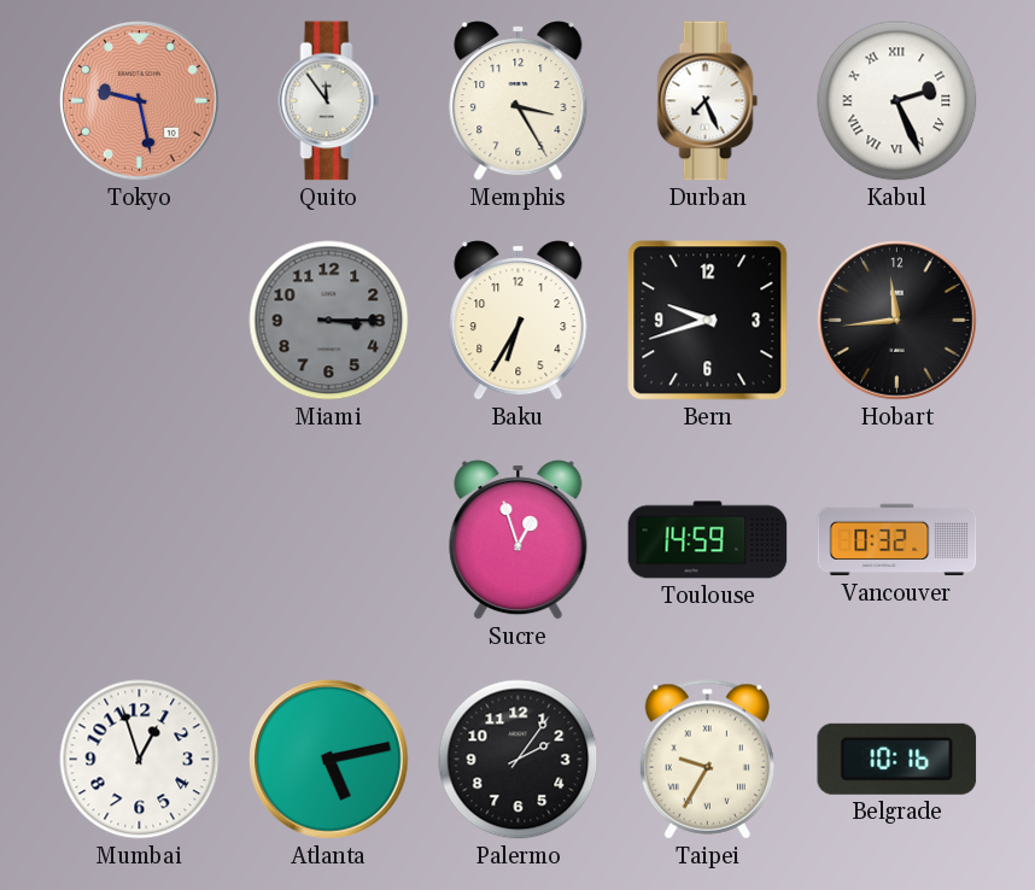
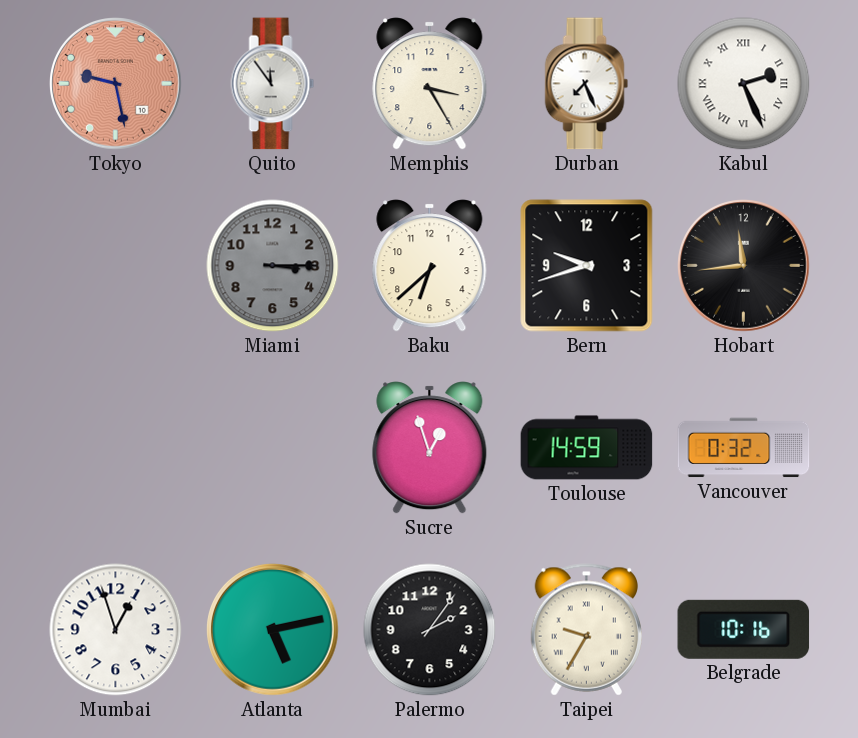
Baku: 6:35 -> 6:38 (430, 266)
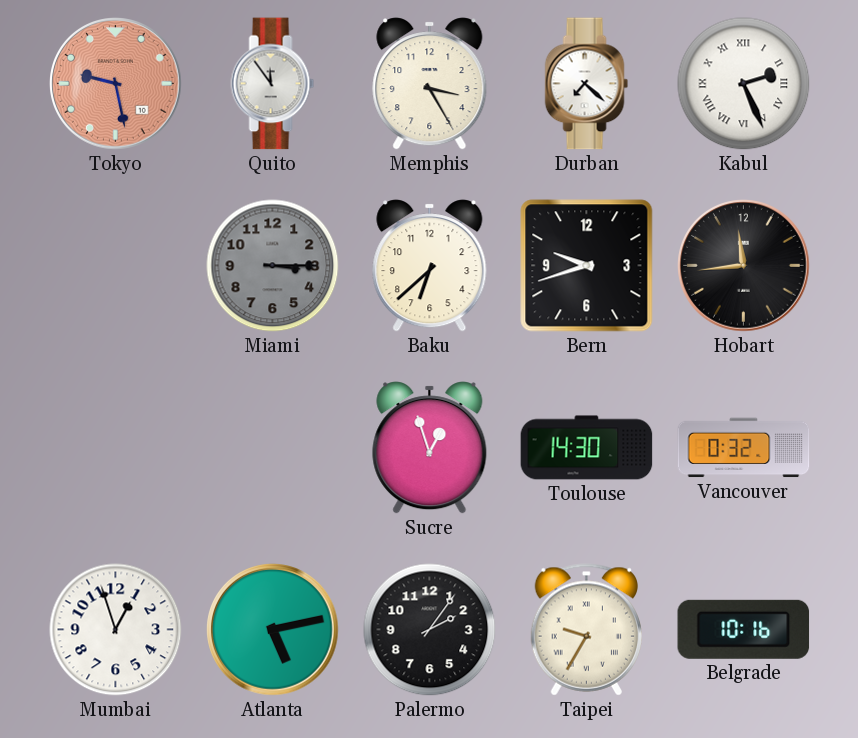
Durban: 7:26 -> 7:22 (587, 84)
Toulouse: 14:59 -> 14:30 (587, 448)
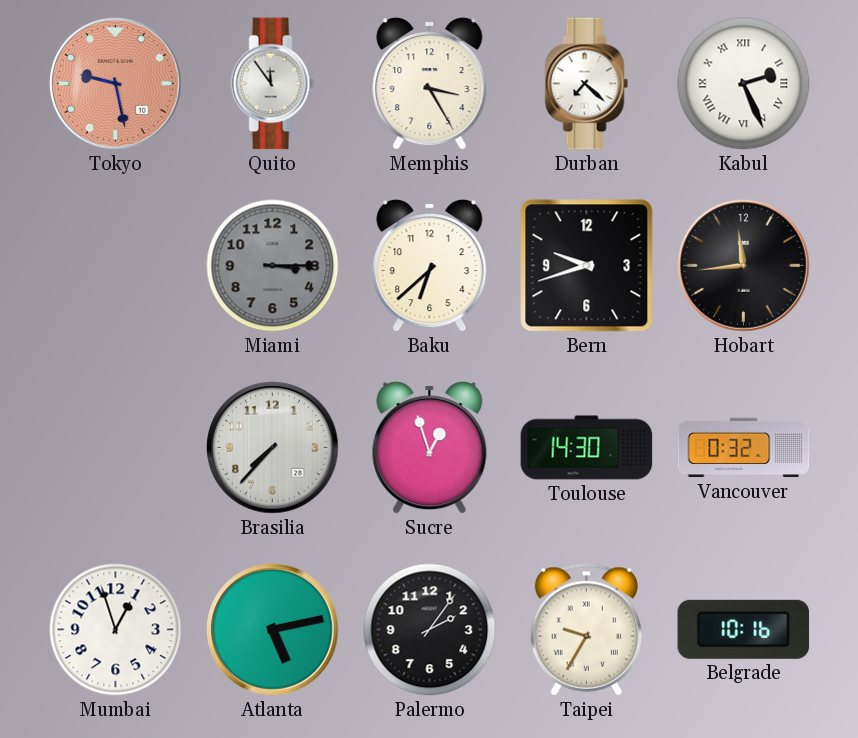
Brasilia: none -> 7:37 (273, 448)
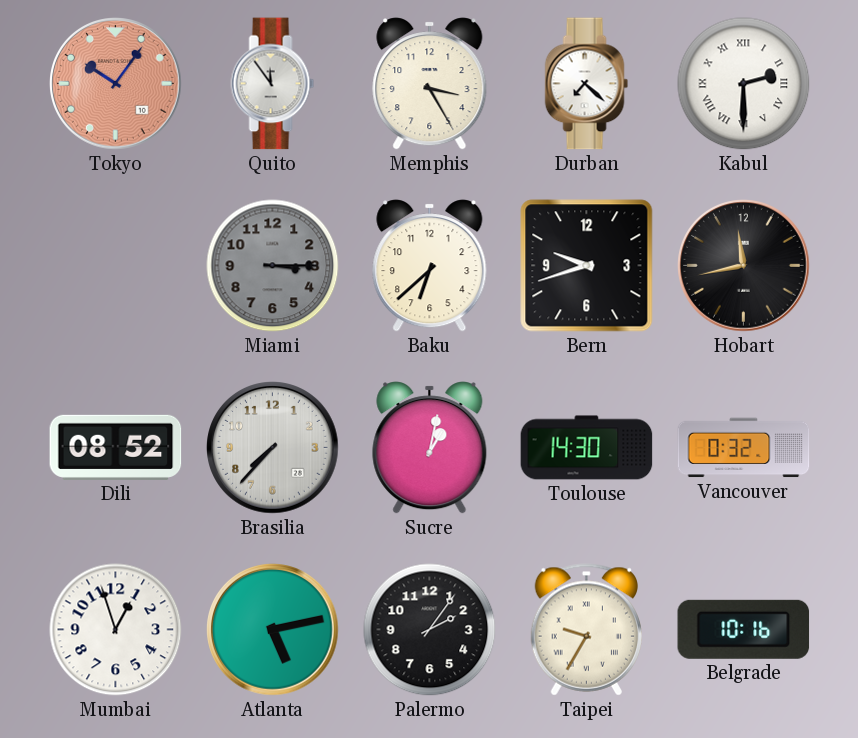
Tokyo: 9:28 -> 10:06 (116, 84)
Kabul: 2:26 -> 2:30 (744, 84)
Hobart: 11:44 -> 11:43 (744, 266)
Dili: none -> 08:52 (116, 447)
Sucre: 12:57 -> 1:02 (430, 448)
